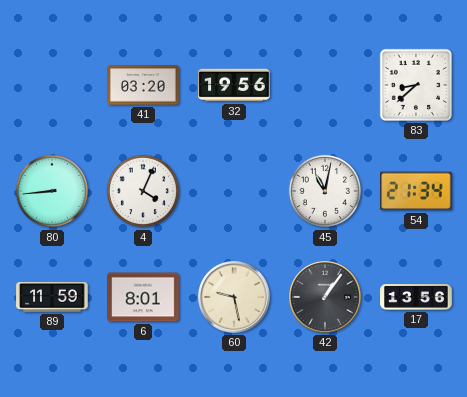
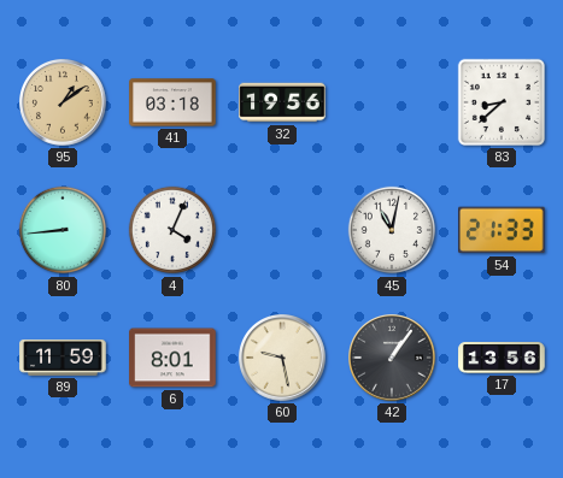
95: none -> 1:09 (64, 104)
41: 03:20 -> 03:18 (172, 102)
54: 21:34 -> 21:33 (502, 230)
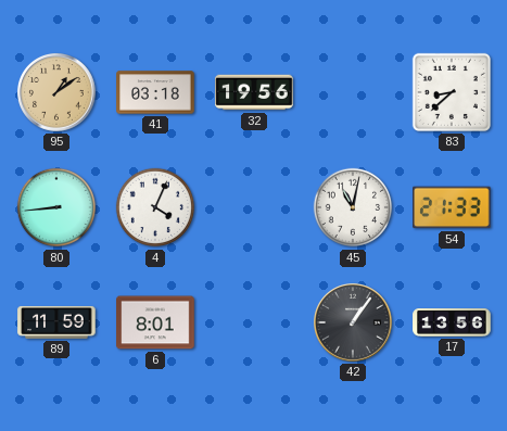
60: 9:28 -> none (283, 359)
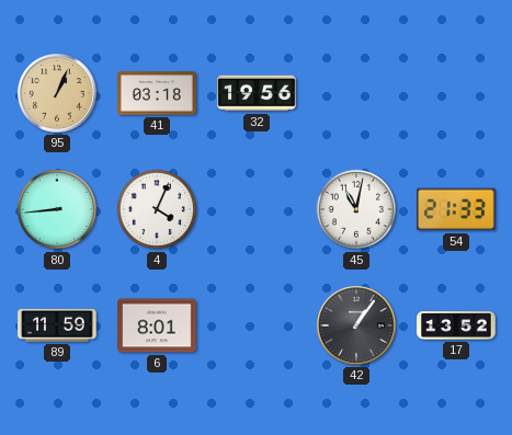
95: 1:09 -> 1:04 (58, 94)
83: 8:38 -> none (452, 92)
17: 13:56 -> 13:52 (456, 325)
